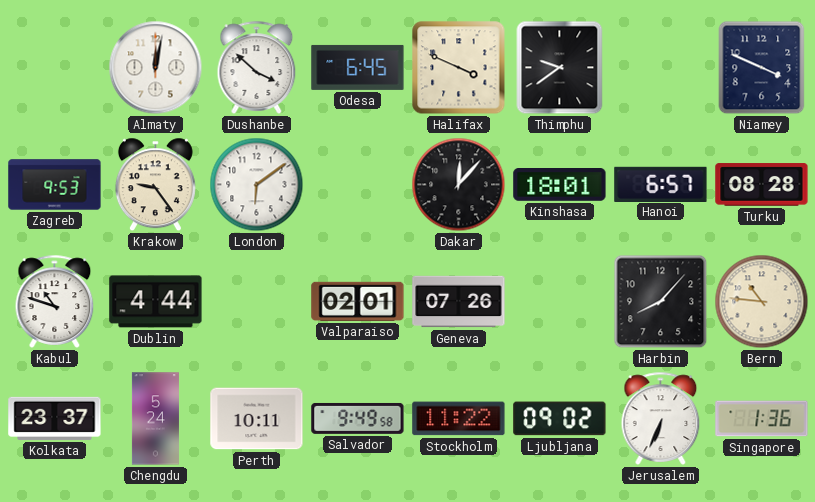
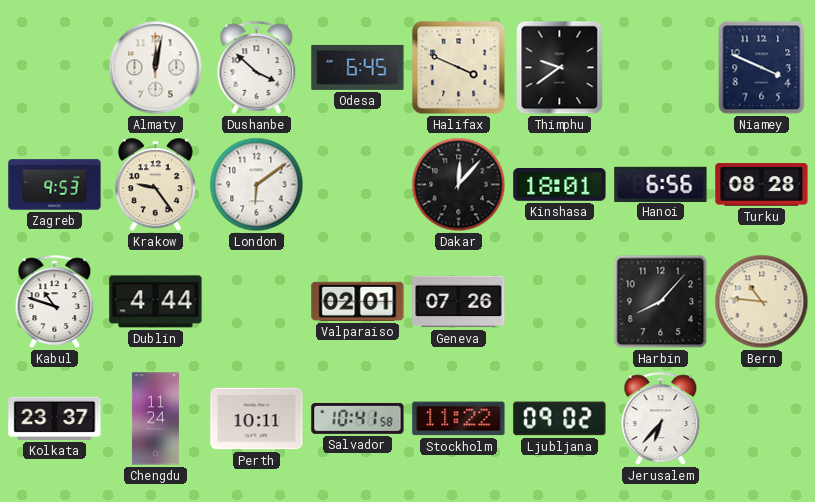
Hanoi: 6:57 -> 6:56 (661, 184)
Chengdu: 5:24 -> 11:24 (155, 419)
Salvador: 9:49 -> 10:41 (358, 418)
Jerusalem: 6:34 -> 6:37 (661, 418)
Singapore: 1:36 -> none (762, 419)
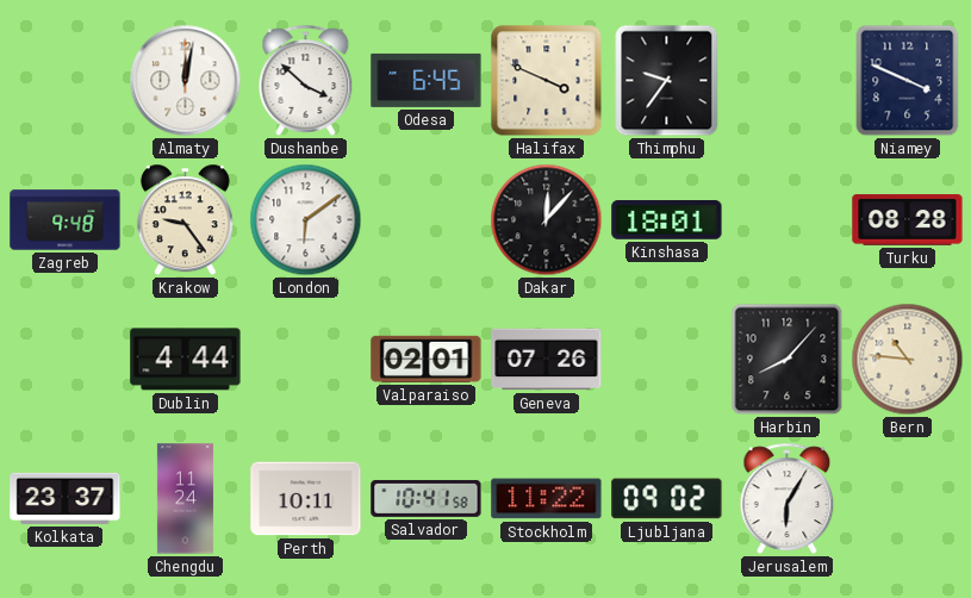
Thimphu: 9:39 -> 9:36 (667, 81)
Zagreb: 9:53 -> 9:48 (66, 220)
Hanoi: 6:56 -> none (661, 184)
Kabul: 10:48 -> none (55, 301)
Jerusalem: 6:37 -> 6:05 (788, 498)
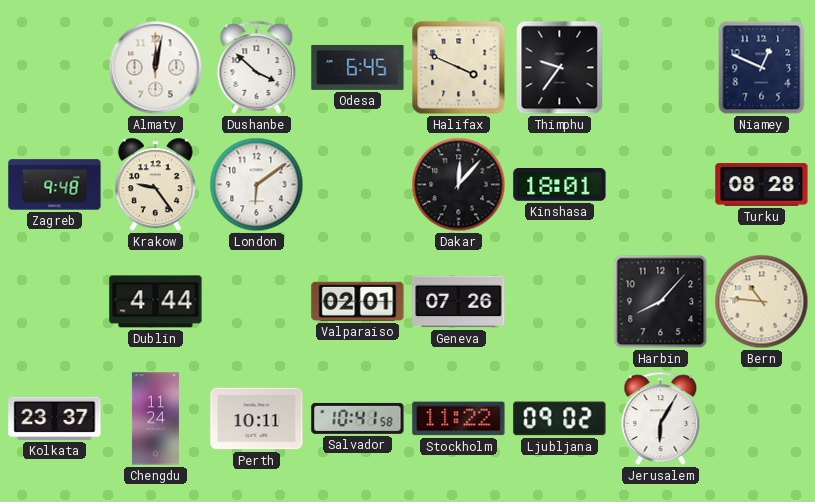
Niamey: 3:49 -> 12:49 (762, 68)
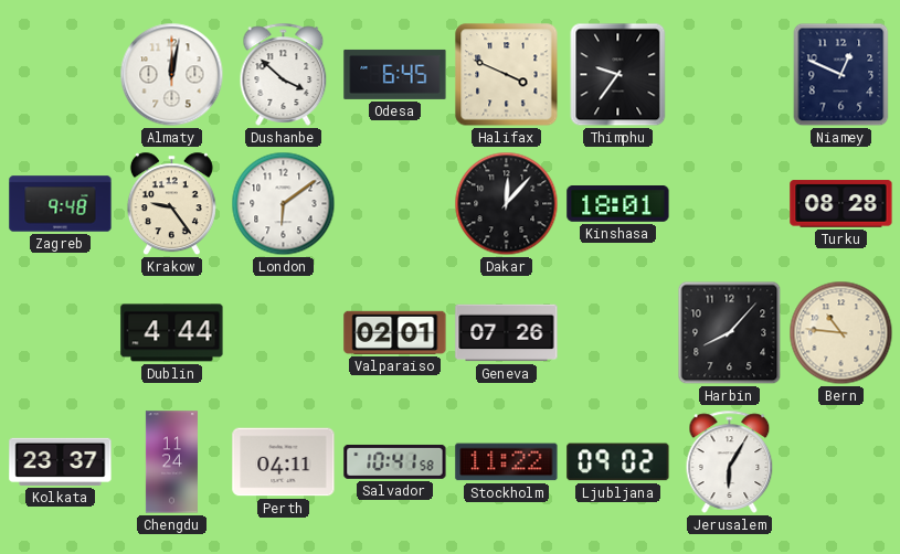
Perth: 10:11 -> 04:11 (284, 462)
